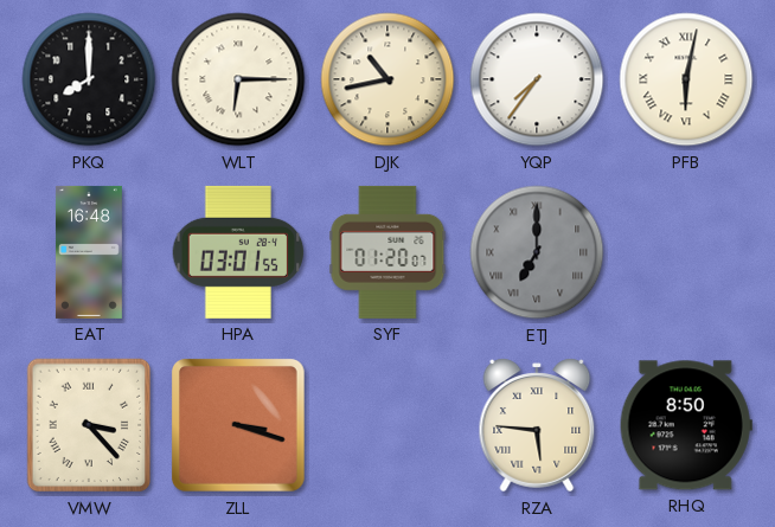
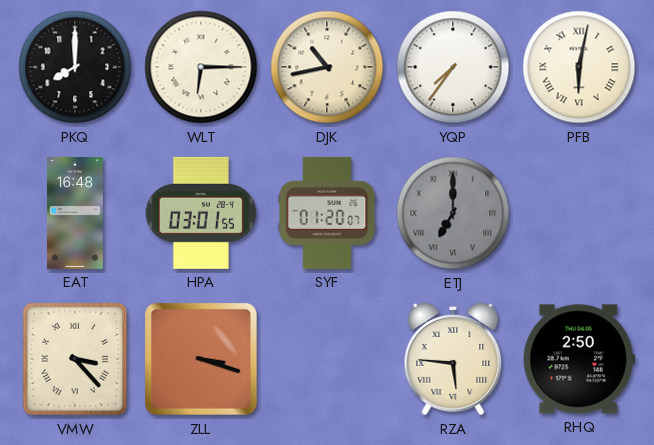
RHQ: 8:50 -> 2:50 (579, 359)
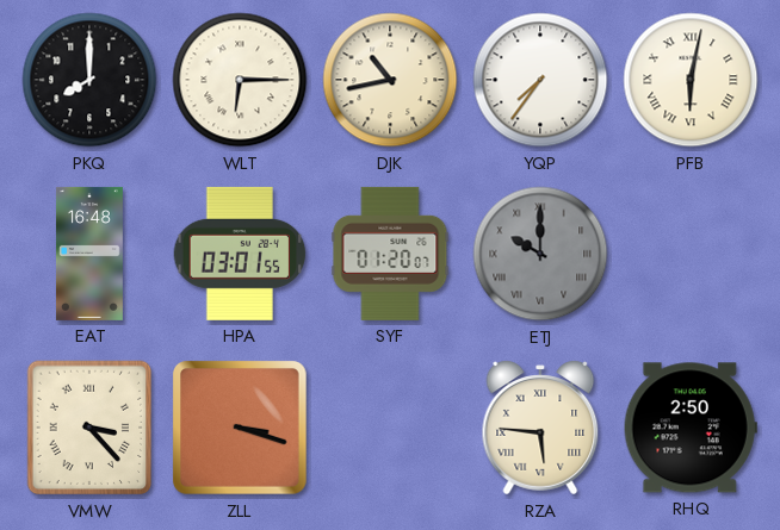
ETJ: 7:00 -> 10:00 (540, 254)
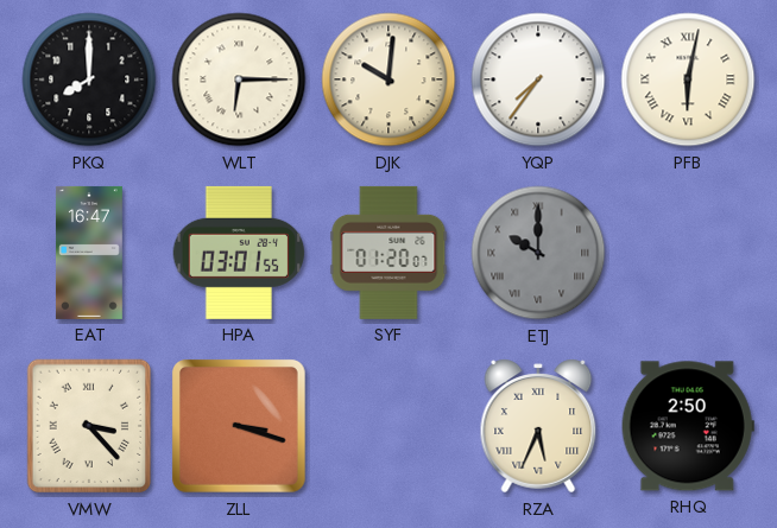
DJK: 10:43 -> 10:01 (389, 79)
EAT: 16:48 -> 16:47 (89, 253)
RZA: 5:46 -> 5:34 (538, 426)
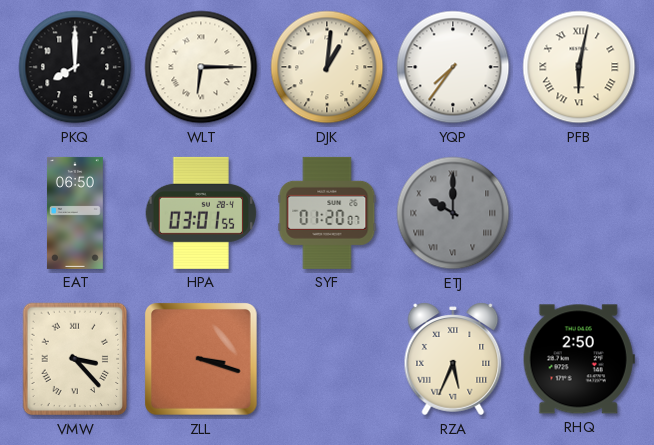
DJK: 10:01 -> 1:01 (327, 67)
EAT: 16:47 -> 06:50 (75, 213)
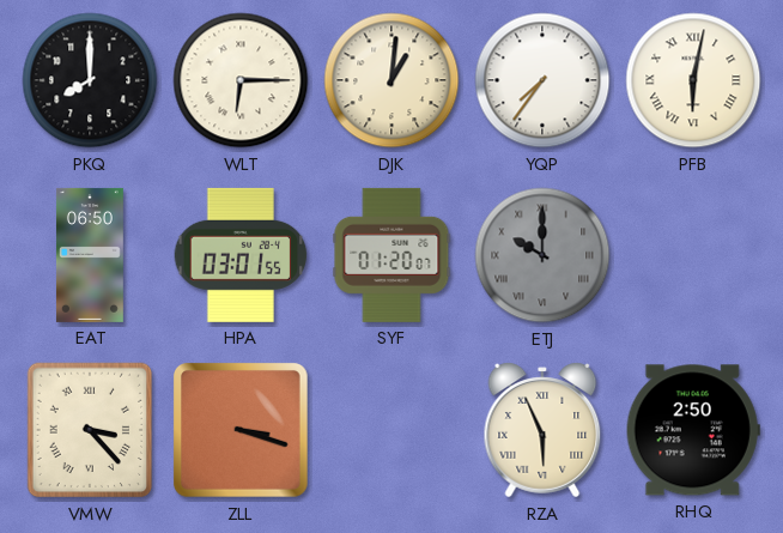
RZA: 5:34 -> 5:56 (542, 430)
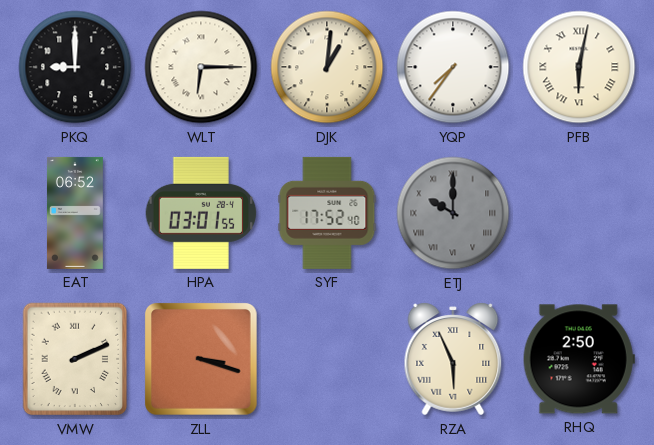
PKQ: 8:00 -> 9:00 (75, 67)
EAT: 06:50 -> 06:52 (75, 213)
SYF: 01:20 -> 17:52 (327, 213)
VMW: 3:23 -> 2:11 (75, 359)
